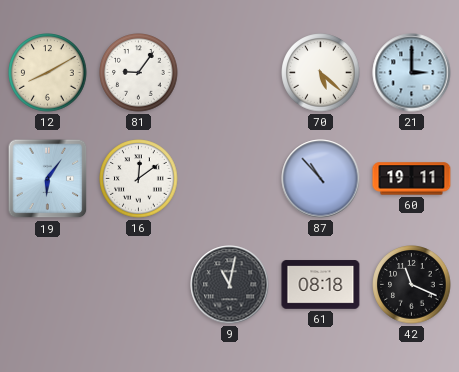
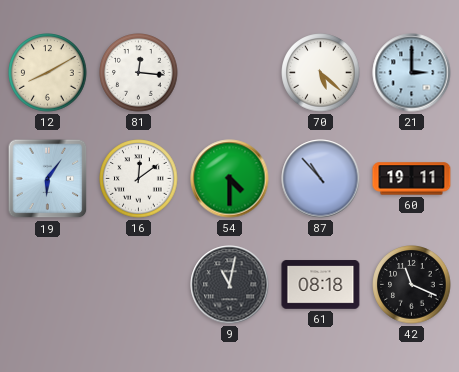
81: 9:06 -> 12:16 (139, 73)
54: none -> 4:30 (230, 179)
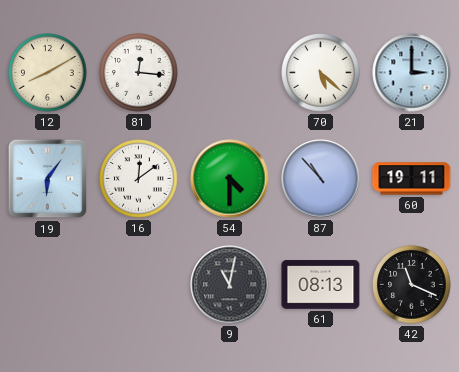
61: 08:18 -> 08:13 (321, 285)
